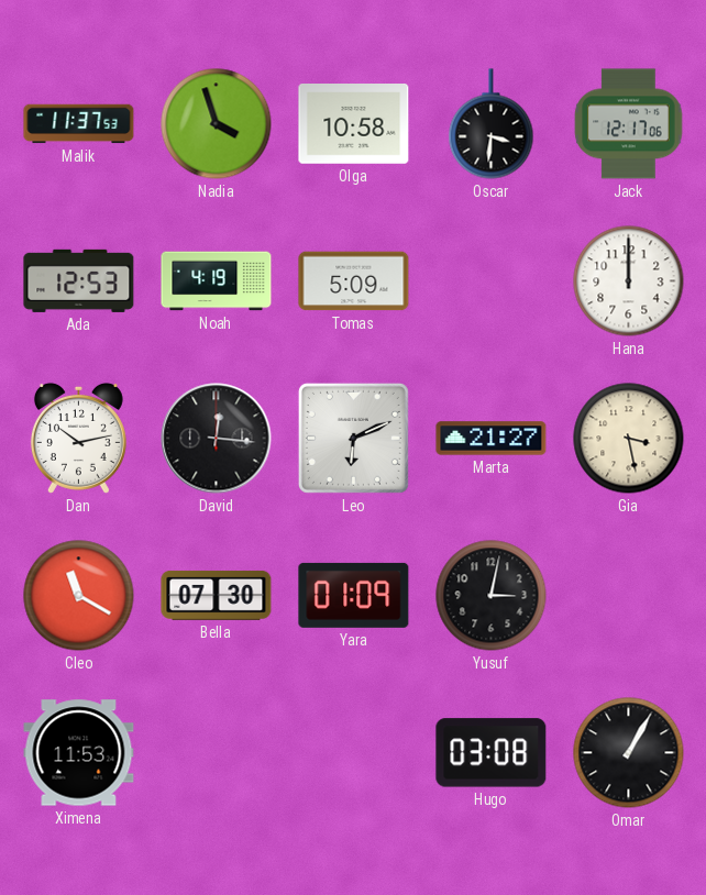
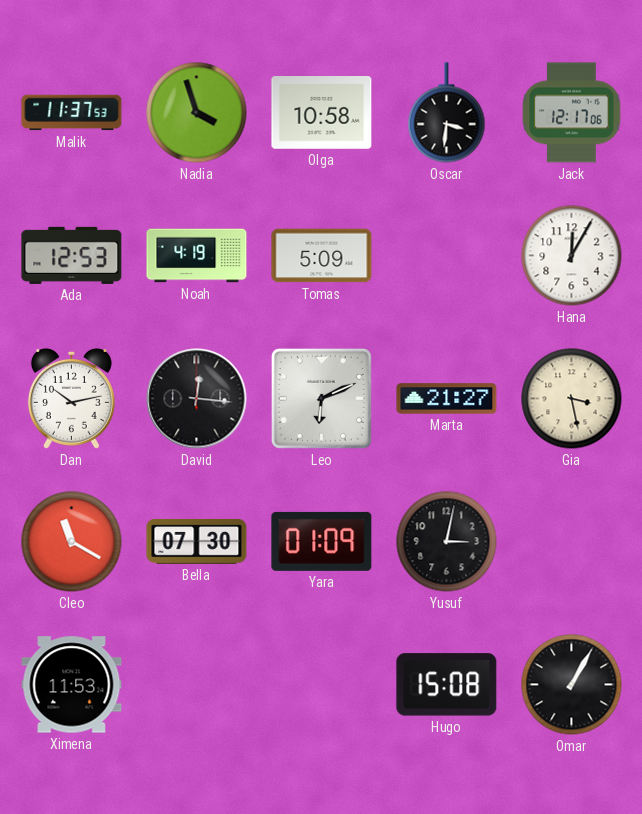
Hana: 12:00 -> 12:05 (572, 256)
Hugo: 03:08 -> 15:08 (447, 685)
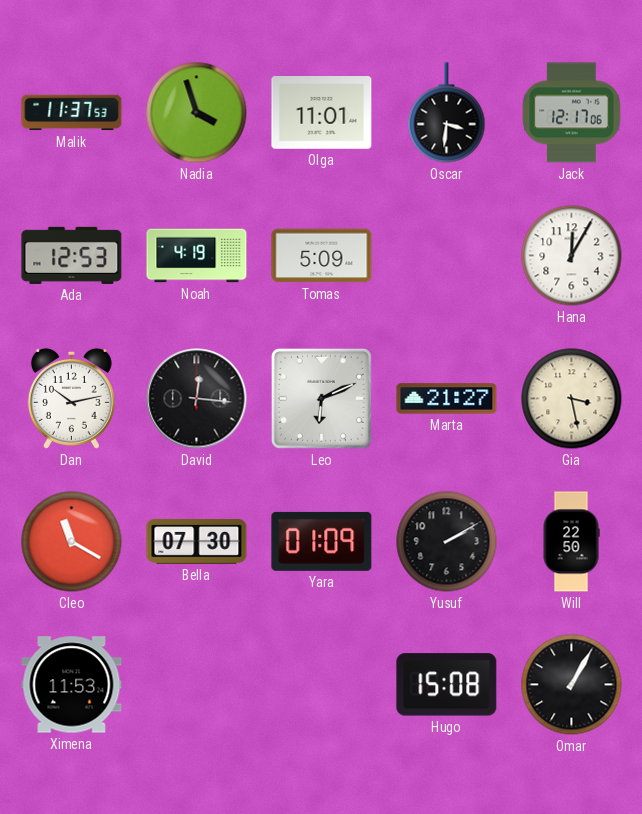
Olga: 10:58 -> 11:01 (322, 113)
Yusuf: 3:02 -> 2:10 (447, 542)
Will: none -> 22:50 (571, 542)
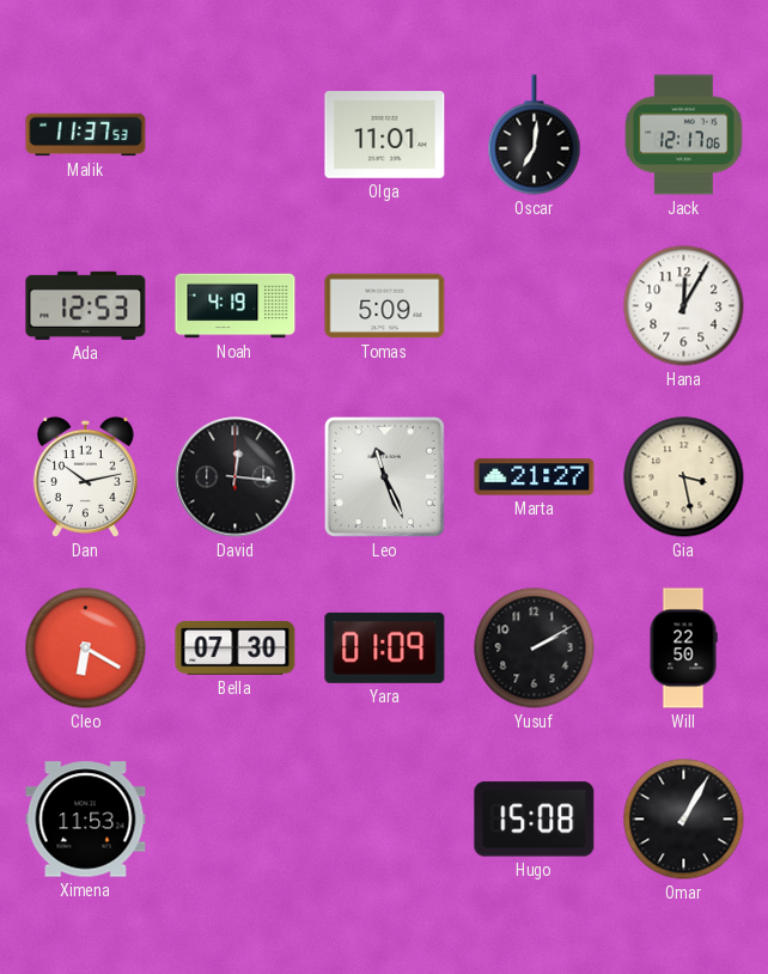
Nadia: 3:57 -> none (197, 113)
Oscar: 3:31 -> 7:01 (535, 135)
Leo: 6:11 -> 11:26 (384, 476)
Cleo: 11:20 -> 6:20 (86, 649)
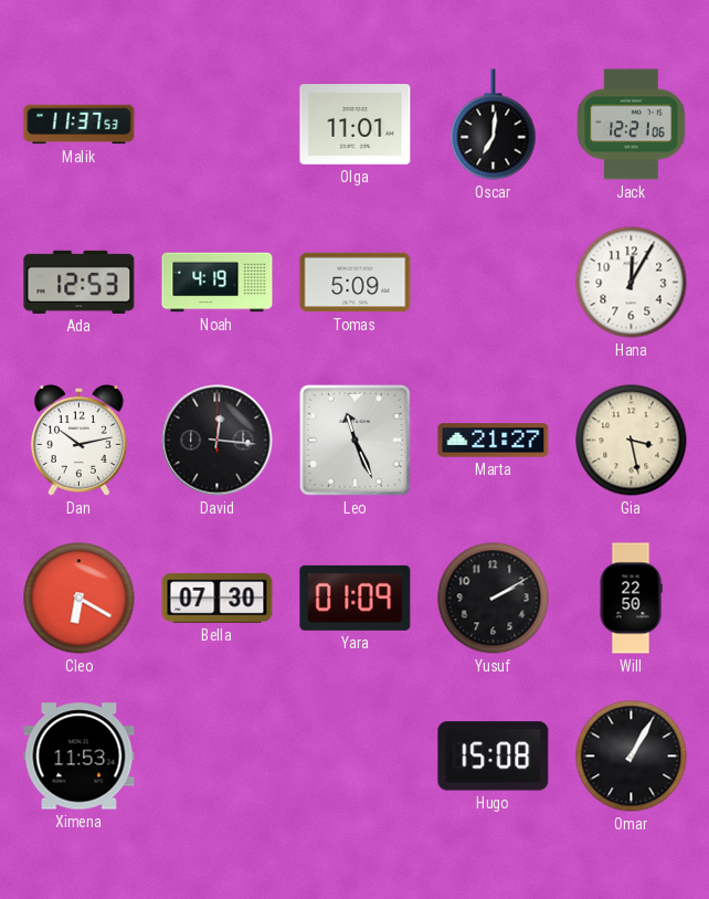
Jack: 12:17 -> 12:21 (632, 125)
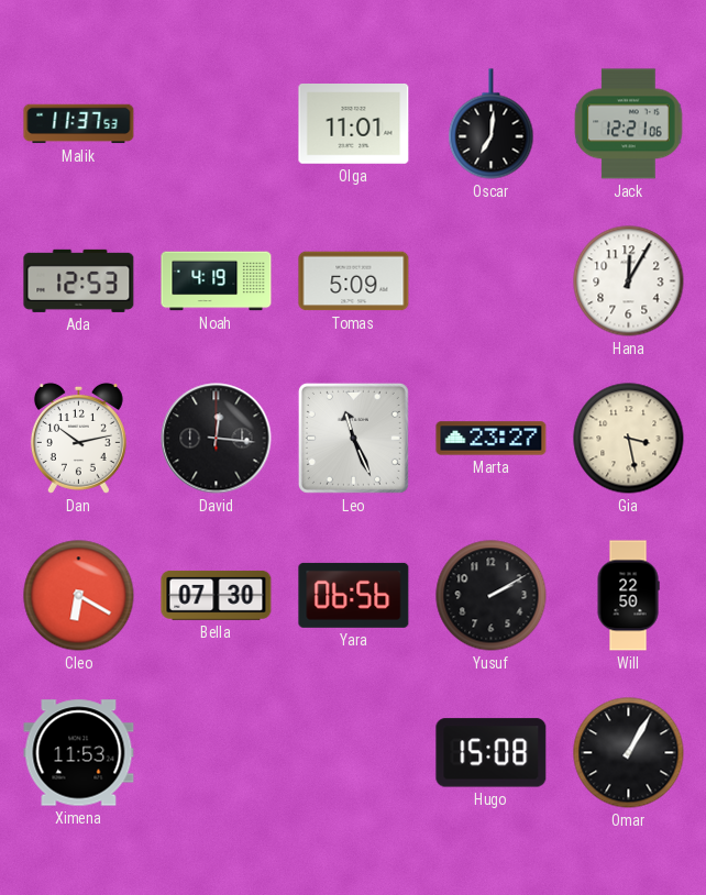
Marta: 21:27 -> 23:27 (492, 439)
Yara: 01:09 -> 06:56 (354, 595)
